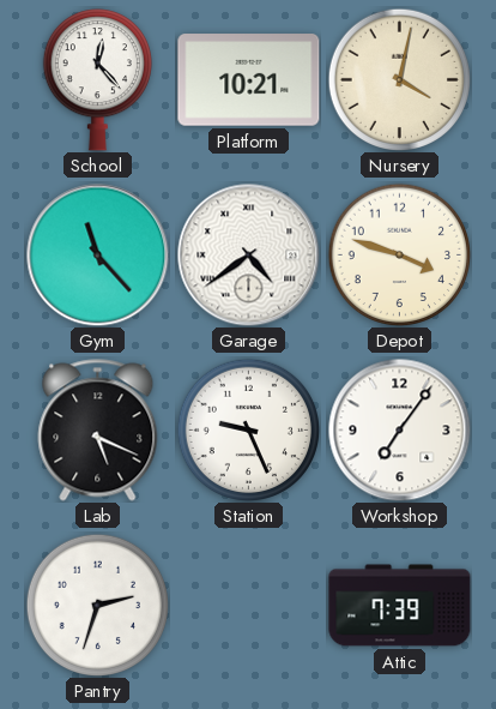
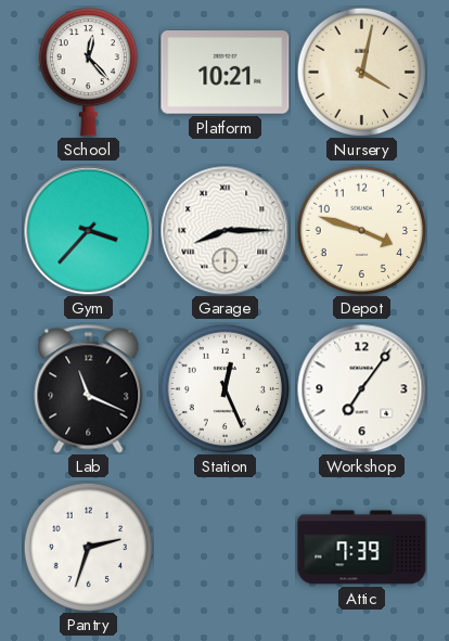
Gym: 11:23 -> 3:37 (89, 231)
Garage: 4:39 -> 8:15 (226, 231)
Lab: 5:19 -> 11:19 (89, 389)
Station: 9:26 -> 12:26 (224, 388)
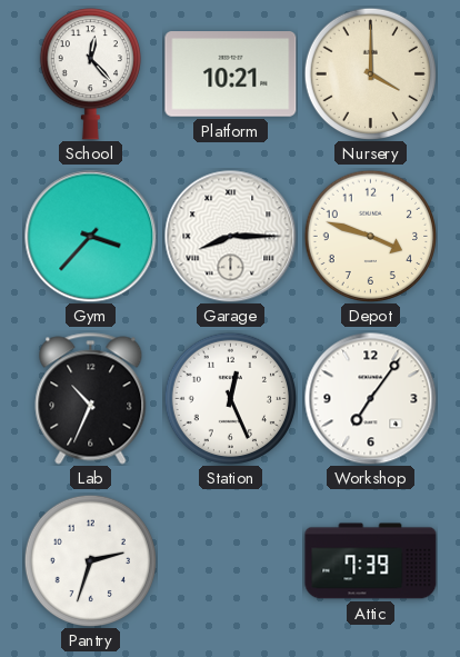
Nursery: 4:02 -> 4:00 (370, 73)
Lab: 11:19 -> 10:34 (91, 399)
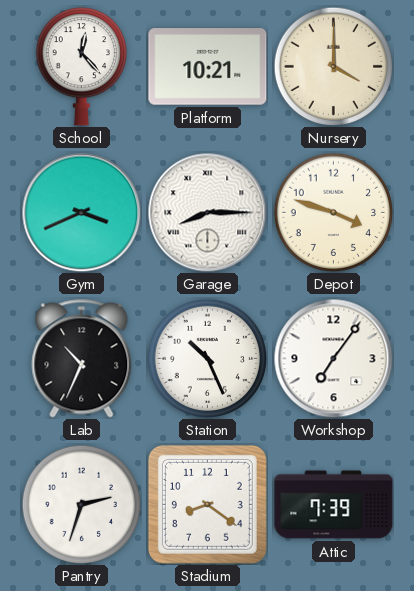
Gym: 3:37 -> 3:41 (82, 213)
Station: 12:26 -> 10:26 (207, 358)
Stadium: none -> 8:21 (207, 504)
